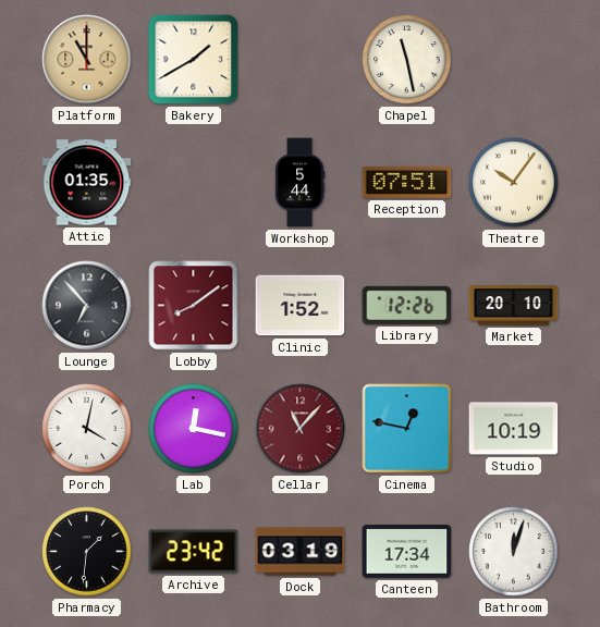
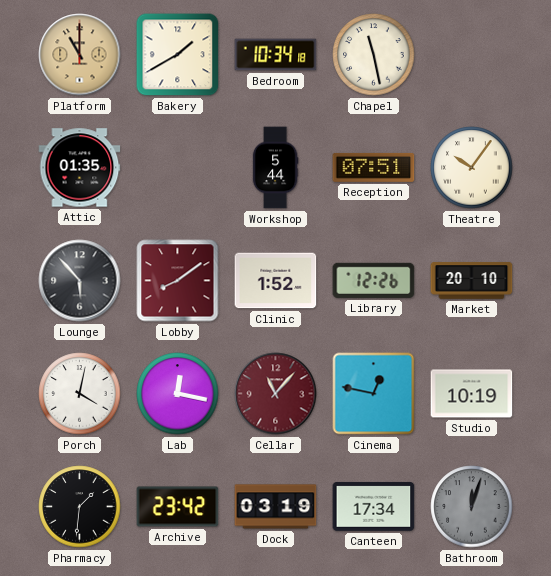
Bedroom: none -> 10:34 (276, 55)
Lounge: 6:53 -> 5:53 (80, 281)
Bathroom dial: white -> grey (472, 507)
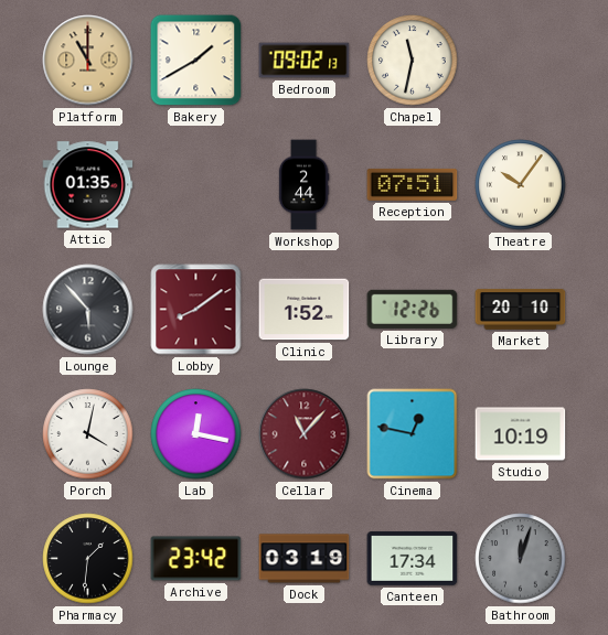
Bedroom: 10:34 -> 09:02 (305, 61)
Chapel: 11:28 -> 11:32 (413, 61)
Workshop: 5:44 -> 2:44 (303, 185)
